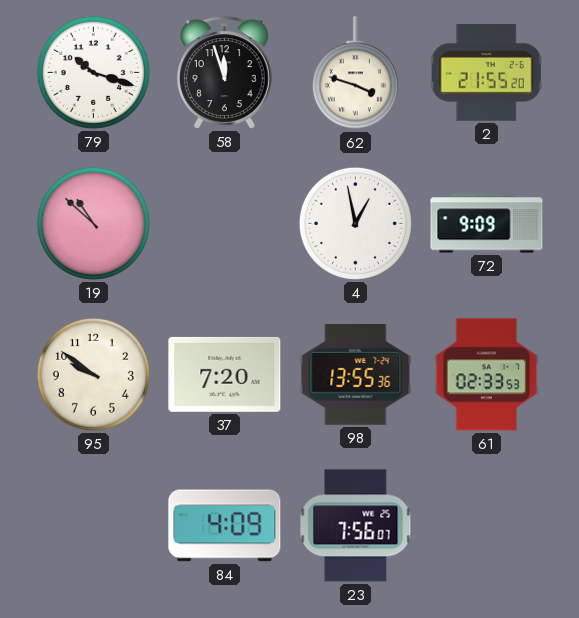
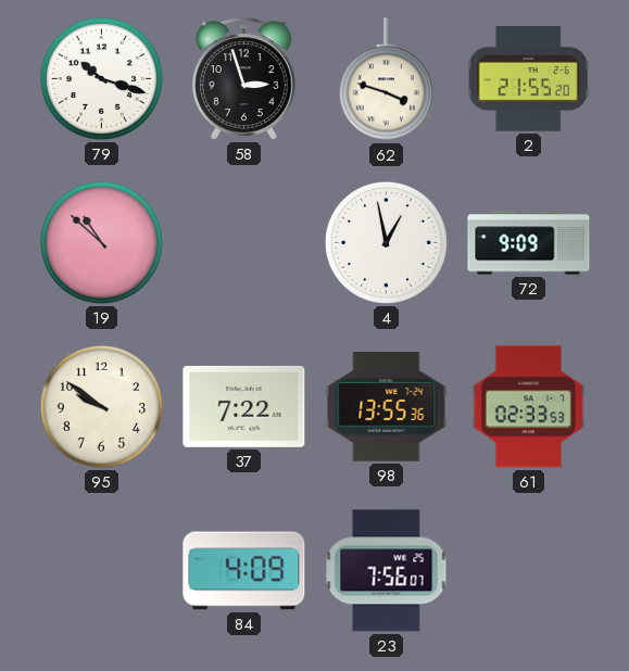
58: 11:57 -> 2:57 (244, 79)
37: 7:20 -> 7:22 (244, 406)
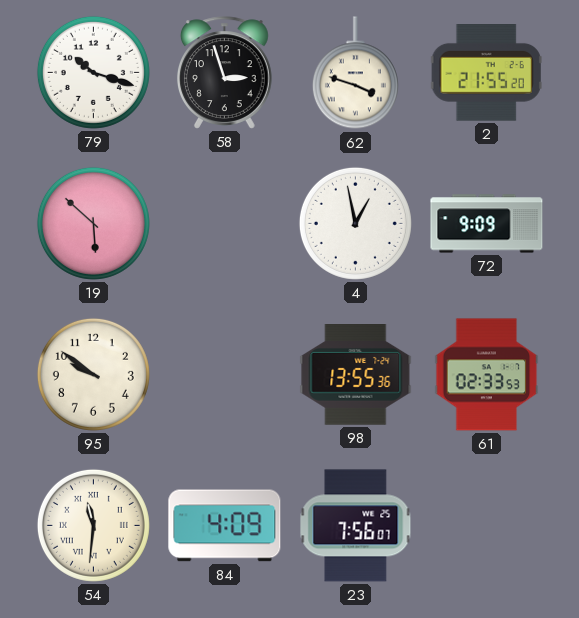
19: 10:52 -> 5:52 (93, 223)
37: 7:22 -> none (244, 406)
54: none -> 11:31 (93, 525)
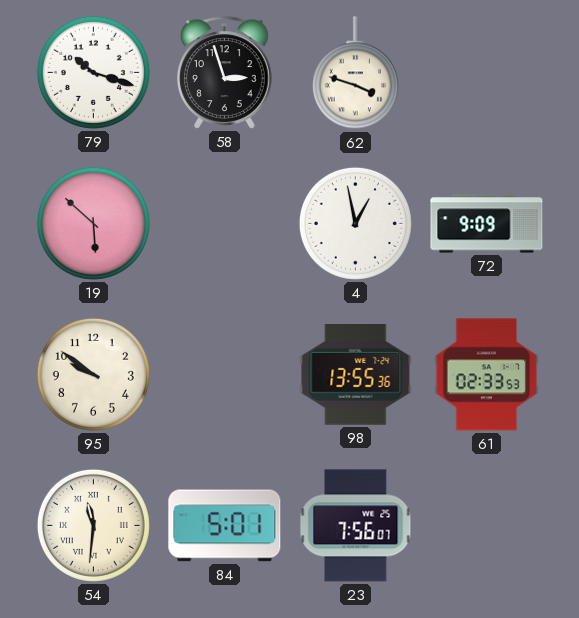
2: 21:55 -> none (486, 73)
84: 4:09 -> 5:01 (225, 526)
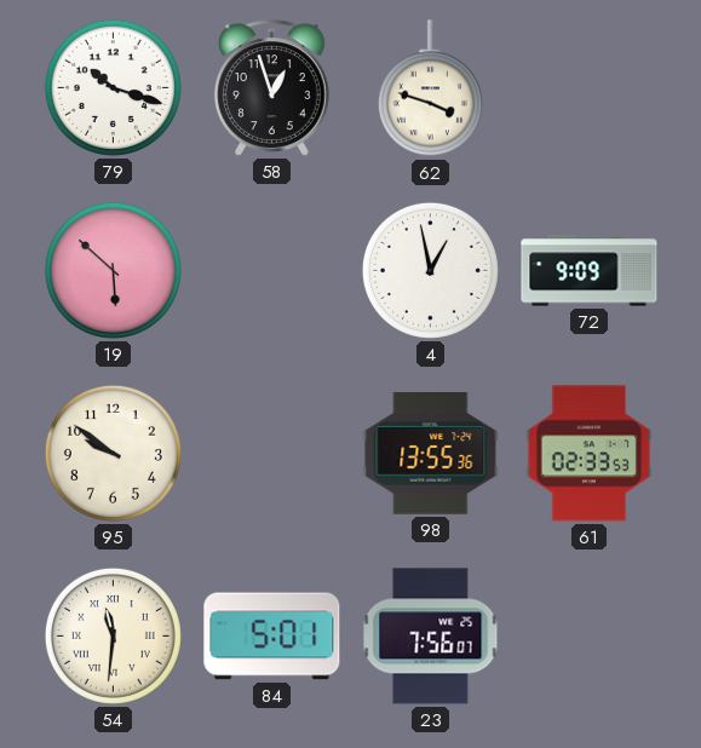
58: 2:57 -> 12:57 (272, 88)
